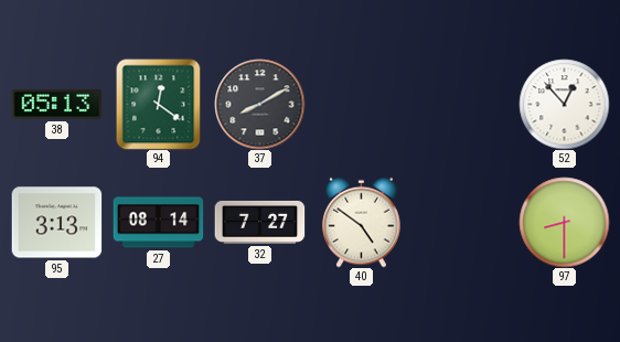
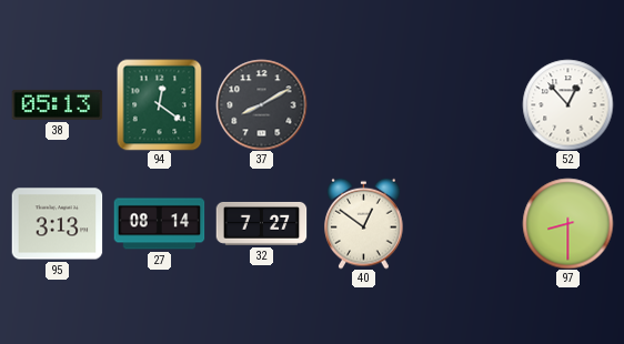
40: 4:51 -> 12:51 (364, 223)
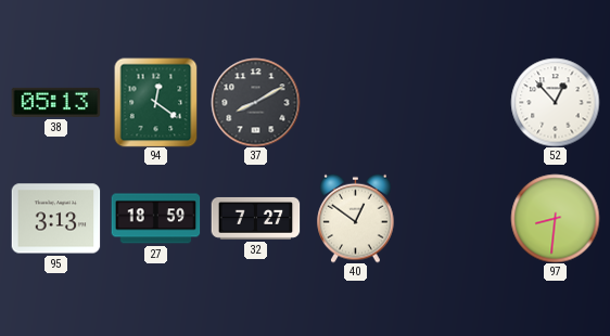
27: 08:14 -> 18:59 (155, 219)
97: 8:30 -> 8:31 (555, 218)
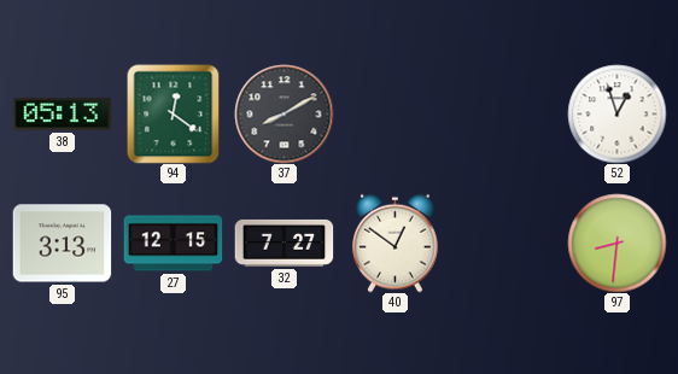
52: 12:53 -> 12:57 (616, 113)
27: 18:59 -> 12:15 (173, 244)
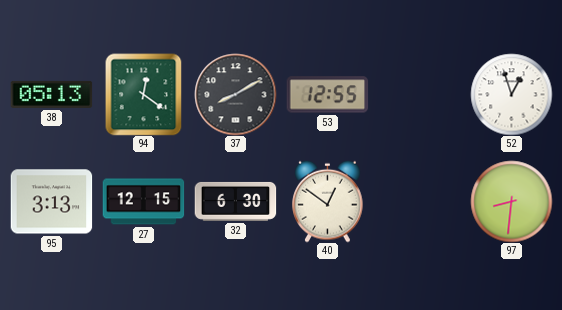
53: none -> 12:55 (327, 95)
32: 7:27 -> 6:30 (235, 201)
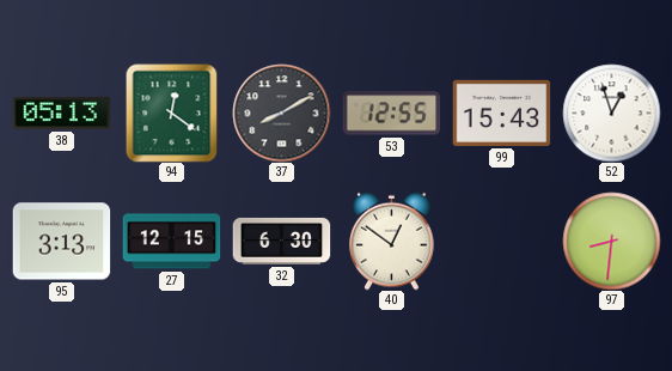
99: none -> 15:43 (501, 112)
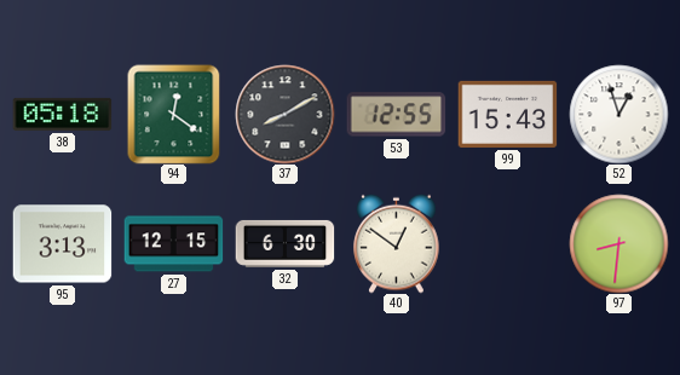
38: 05:13 -> 05:18 (62, 114)
